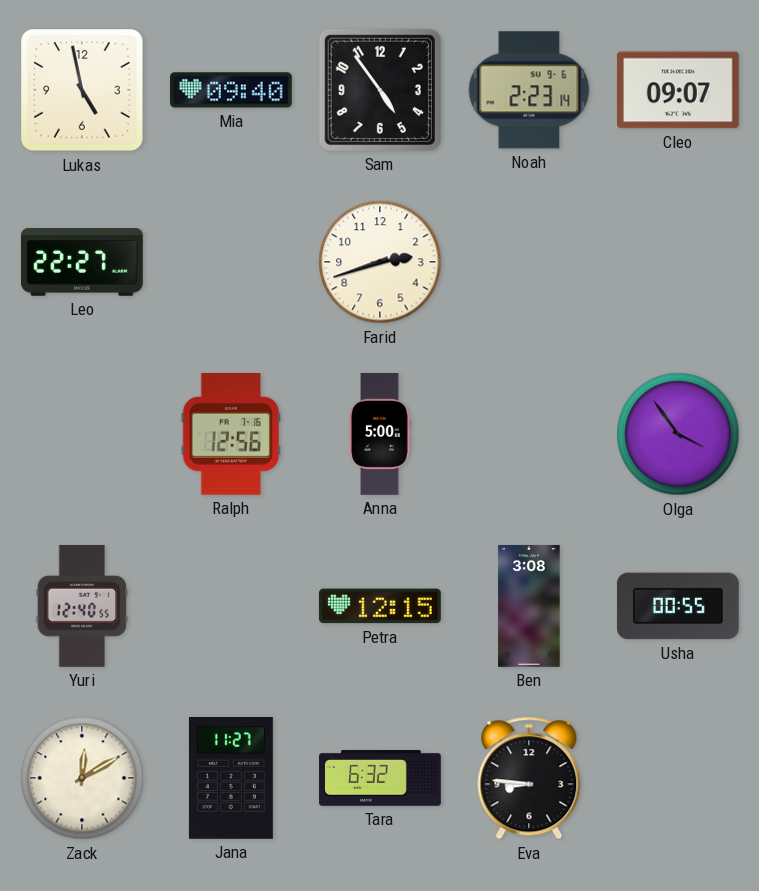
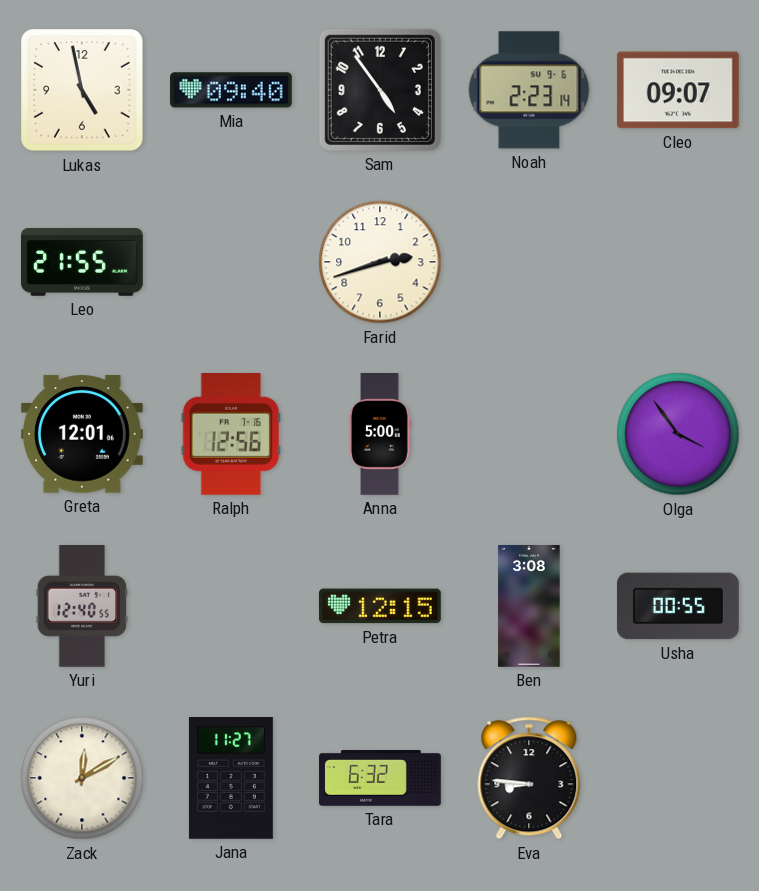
Leo: 22:27 -> 21:55 (83, 262)
Greta: none -> 12:01 (83, 434)
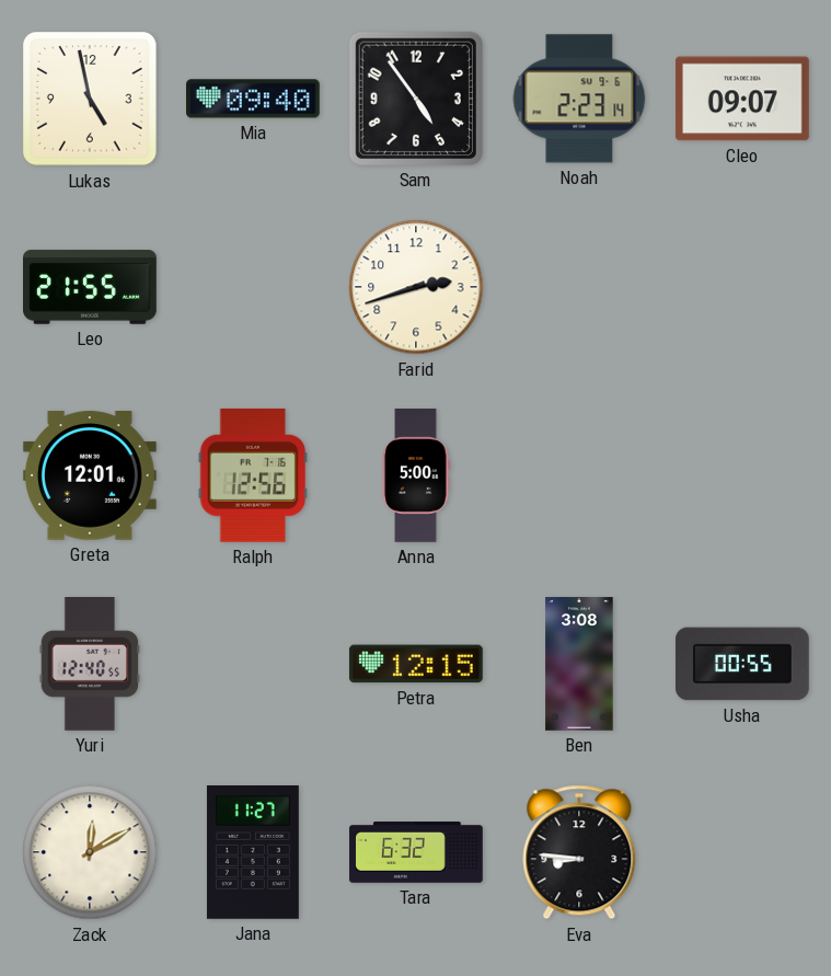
Olga: 3:54 -> none (678, 434)
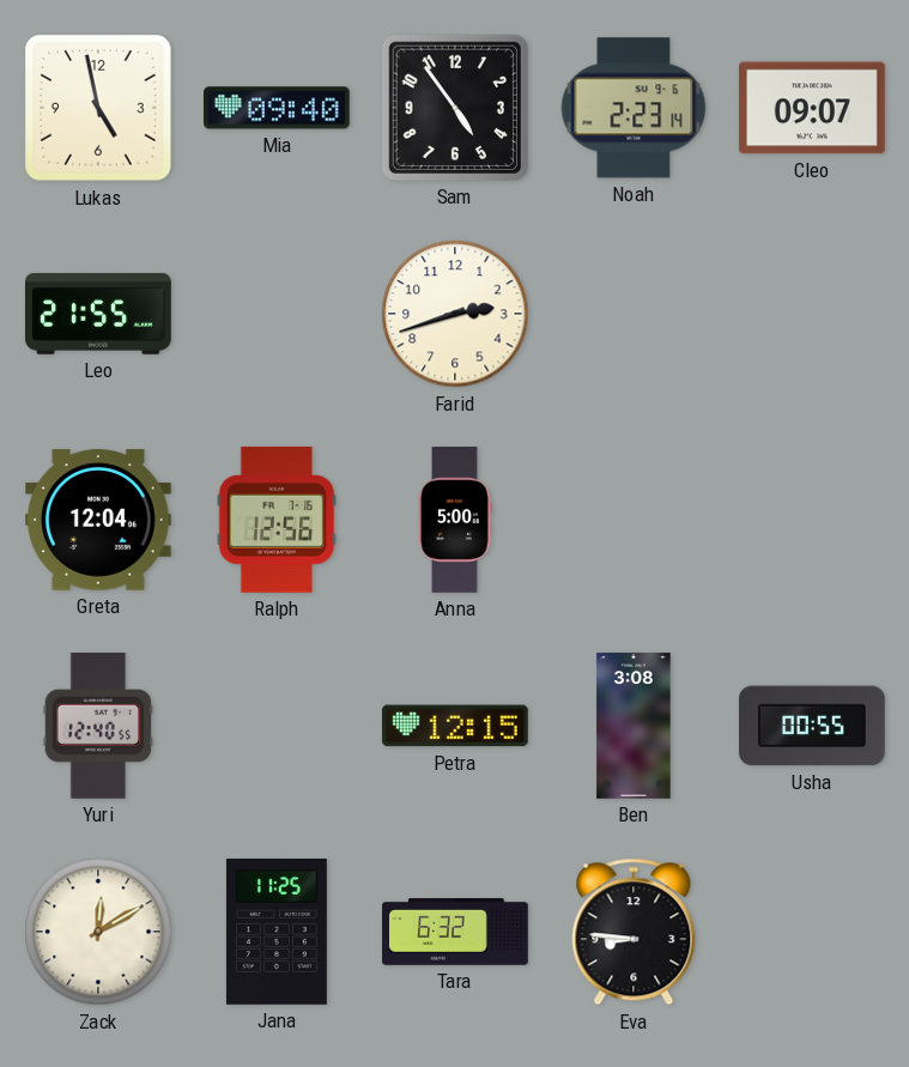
Greta: 12:01 -> 12:04 (99, 520)
Jana: 11:27 -> 11:25 (277, 933)
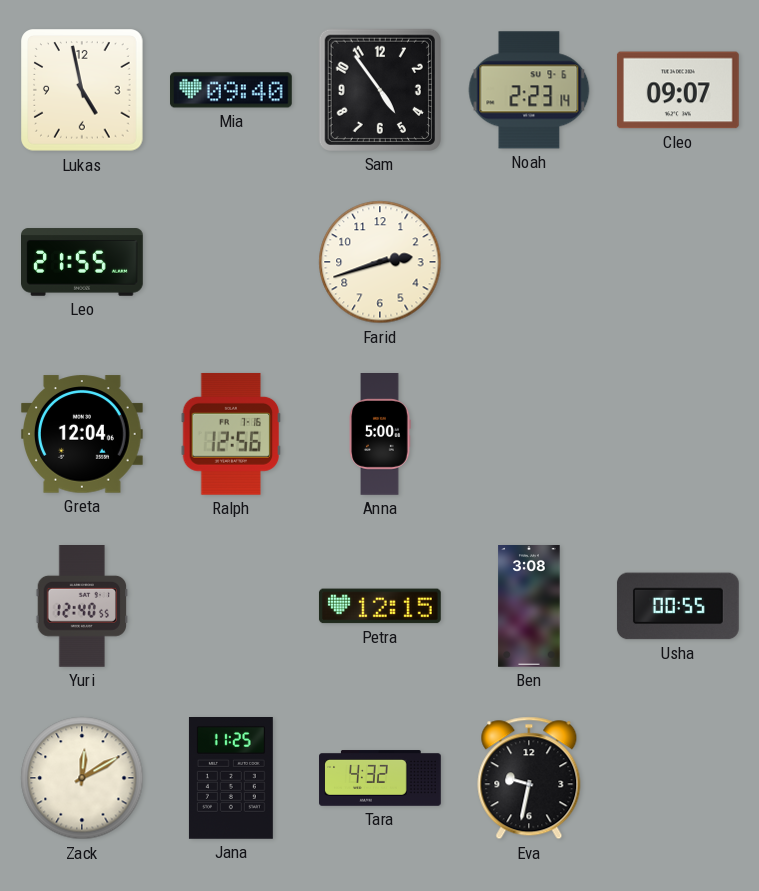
Tara: 6:32 -> 4:32 (380, 778)
Eva: 8:46 -> 9:32 (529, 778)
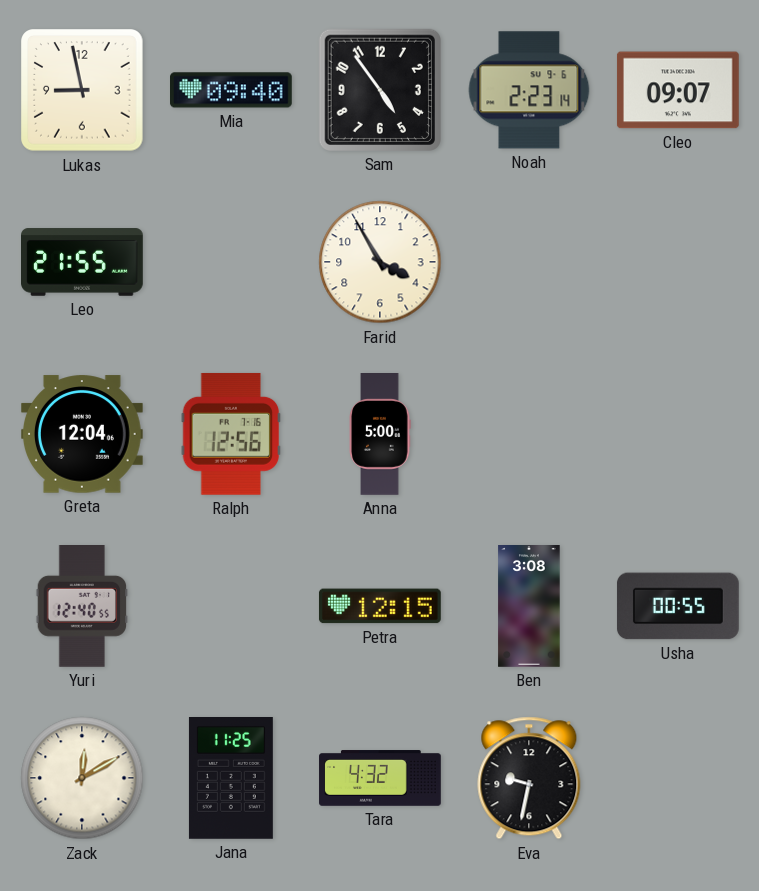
Lukas: 4:58 -> 8:58 (82, 90)
Farid: 2:42 -> 3:55 (380, 262)
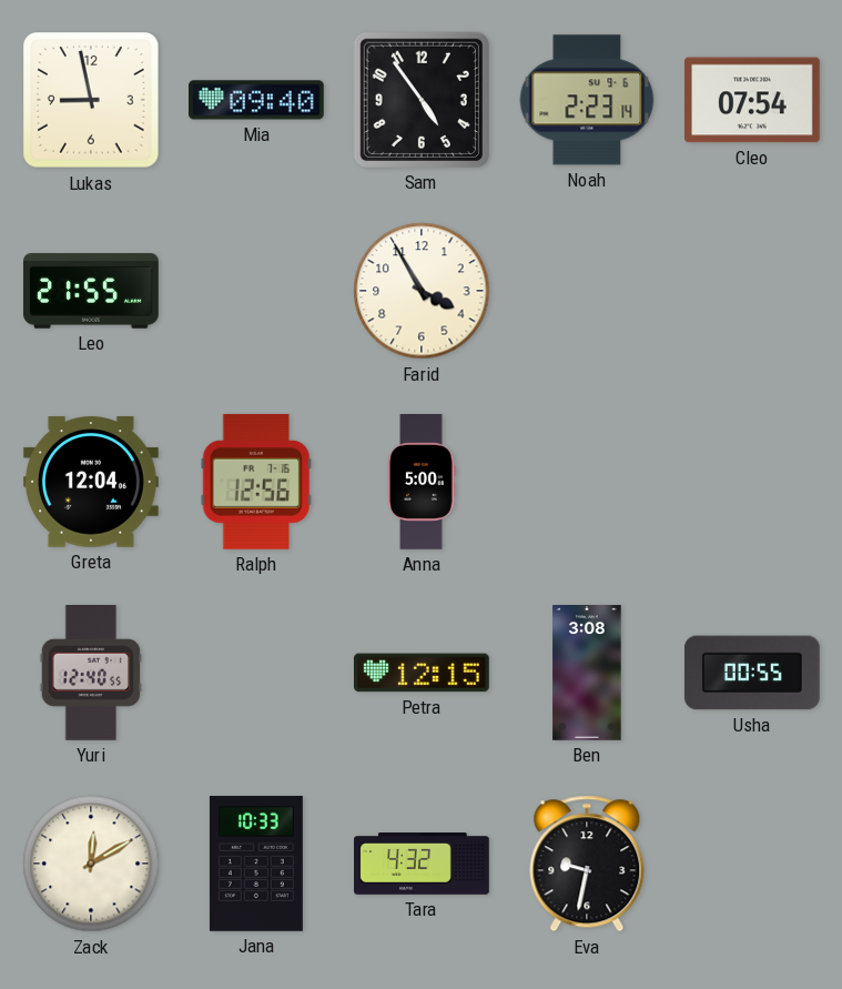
Cleo: 09:07 -> 07:54 (752, 100)
Jana: 11:25 -> 10:33 (256, 865)
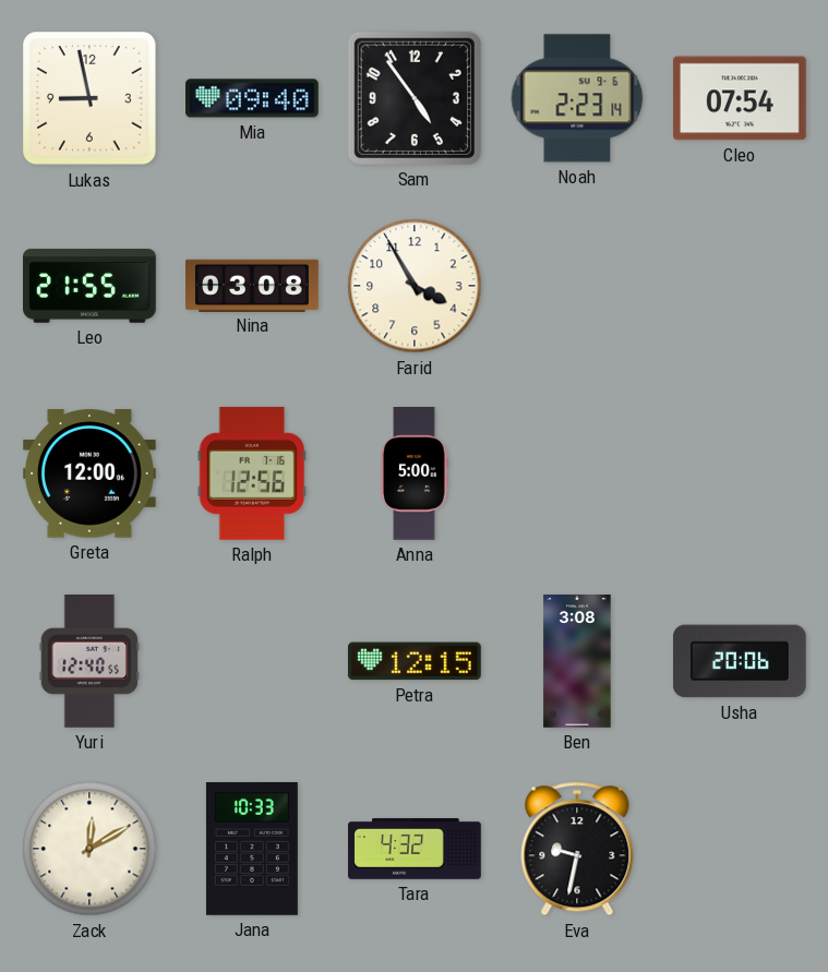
Nina: none -> 03:08 (253, 285)
Greta: 12:04 -> 12:00 (91, 473)
Usha: 00:55 -> 20:06 (740, 661)
